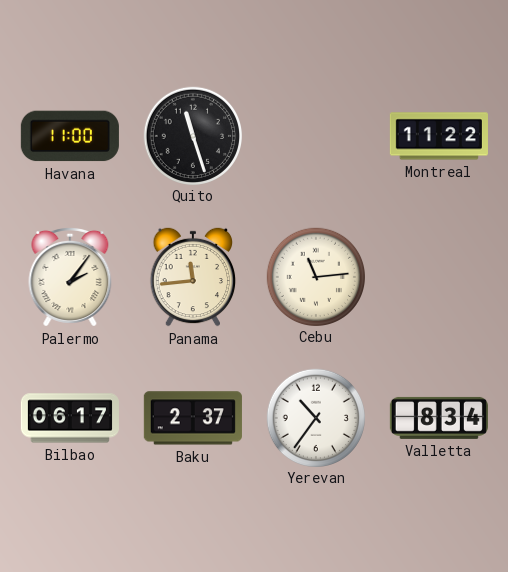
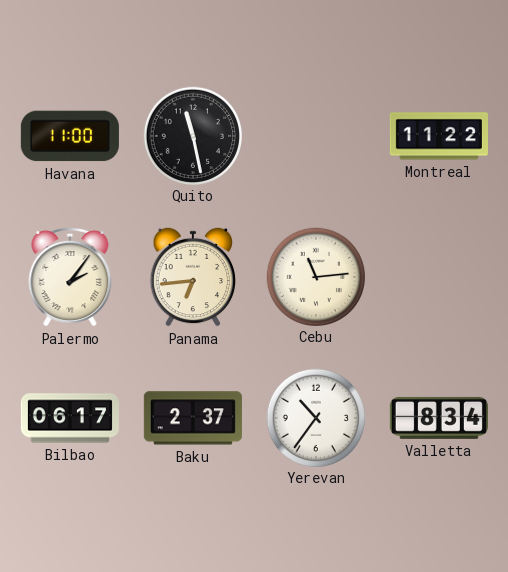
Quito: 11:27 -> 11:28 (192, 135)
Panama: 11:44 -> 6:44 (193, 277)
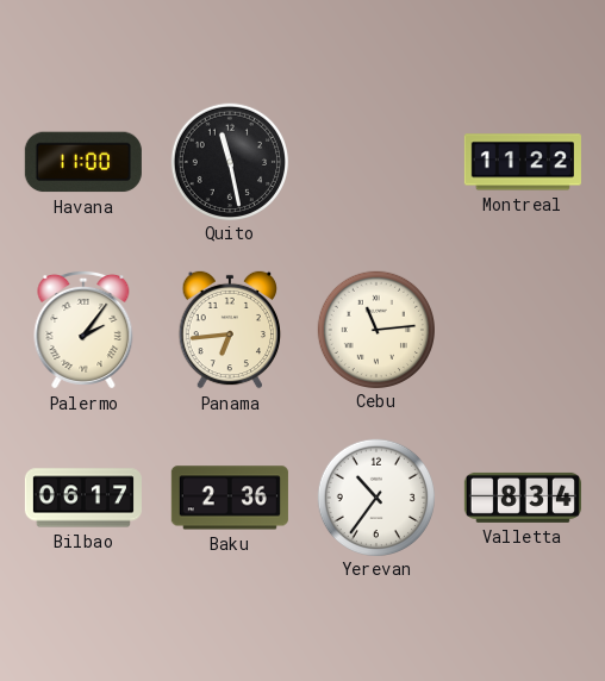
Baku: 2:37 -> 2:36 (230, 498)
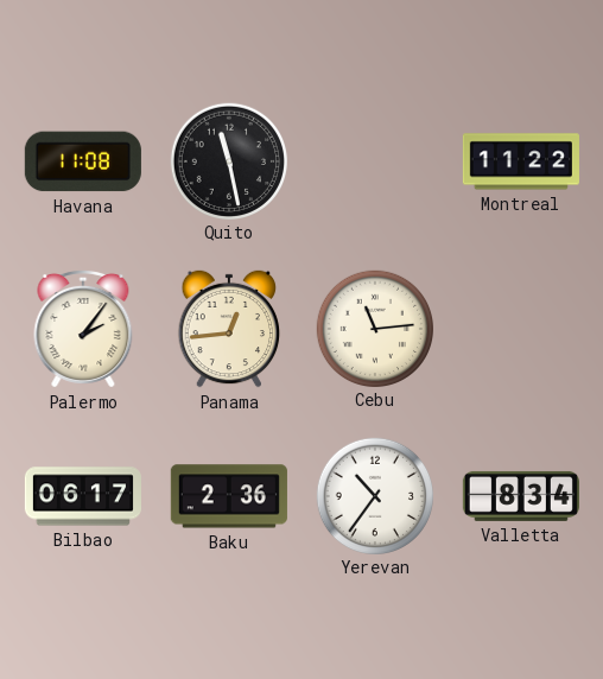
Havana: 11:00 -> 11:08 (83, 161)
Panama: 6:44 -> 12:44 (229, 329)
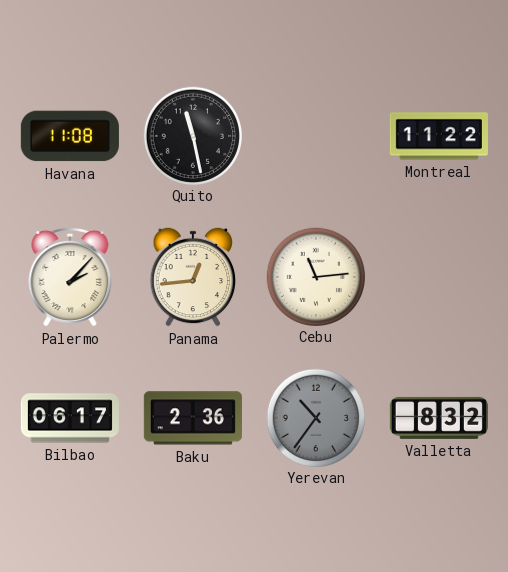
Palermo: 2:06 -> 2:07 (70, 277)
Yerevan dial: white -> grey (315, 417)
Valletta: 8:34 -> 8:32 (439, 418)
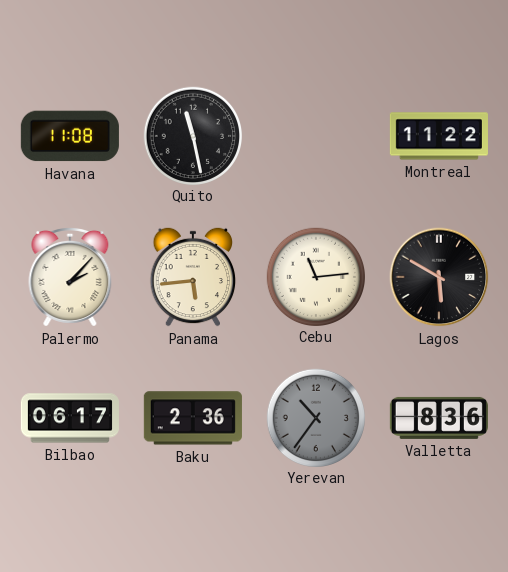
Panama: 12:44 -> 5:44 (193, 277)
Lagos: none -> 5:50 (439, 277)
Valletta: 8:32 -> 8:36 (439, 418)
